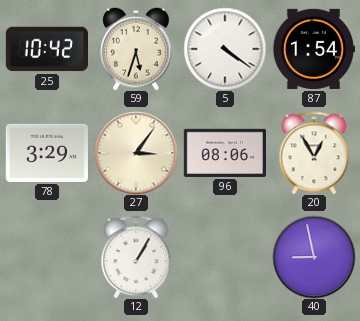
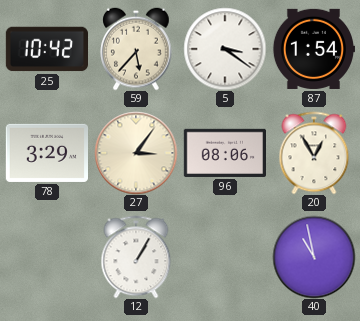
59: 5:33 -> 5:37 (136, 49)
5: 4:21 -> 3:21 (225, 49)
40: 8:58 -> 10:58 (314, 257)
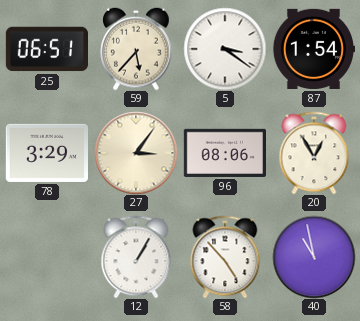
25: 10:42 -> 06:51 (46, 49)
58: none -> 4:53 (225, 257)
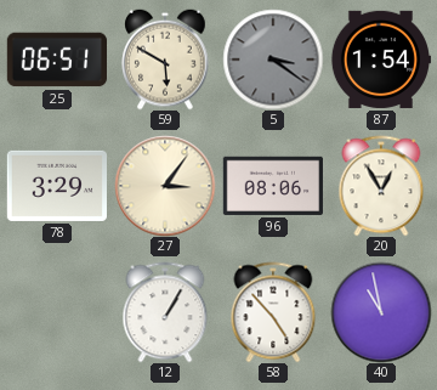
59: 5:37 -> 5:50 (165, 60)
5 dial: white -> grey (273, 60)
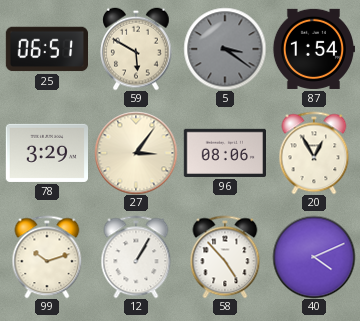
99: none -> 10:12 (47, 257)
40: 10:58 -> 4:11 (314, 257)
